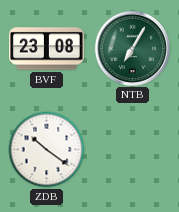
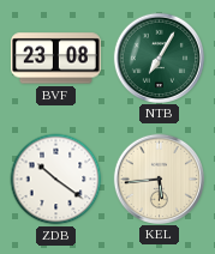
KEL: none -> 5:44 (159, 179)
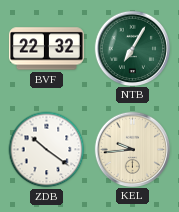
BVF: 23:08 -> 22:32 (46, 49)
KEL: 5:44 -> 9:44 (132, 149)
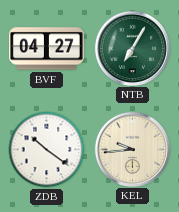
BVF: 22:32 -> 04:27 (46, 49)
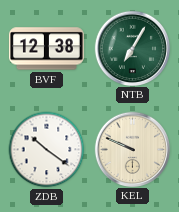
BVF: 04:27 -> 12:38 (46, 49)
KEL: 9:44 -> 9:49 (132, 149)
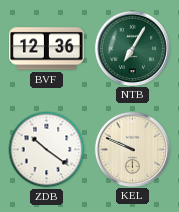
BVF: 12:38 -> 12:36 (46, 49)
